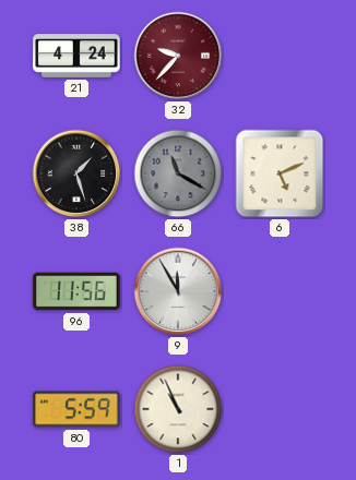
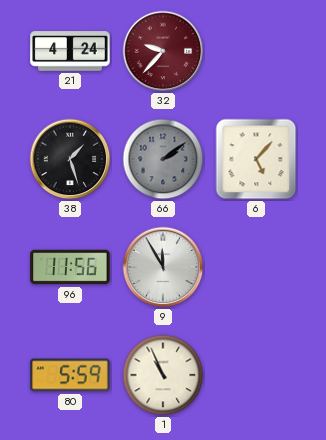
66: 11:20 -> 2:09 (163, 159)
6: 5:11 -> 5:07 (256, 159)
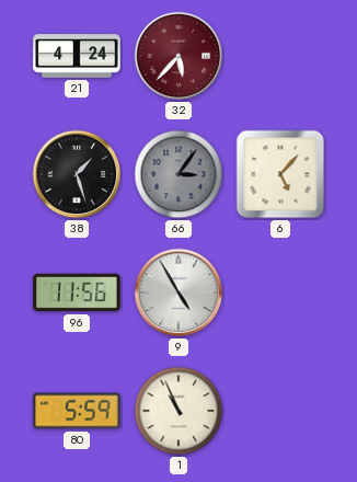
32: 9:37 -> 5:37 (178, 56)
66: 2:09 -> 3:06 (178, 174)
9: 11:55 -> 4:55 (178, 292)
